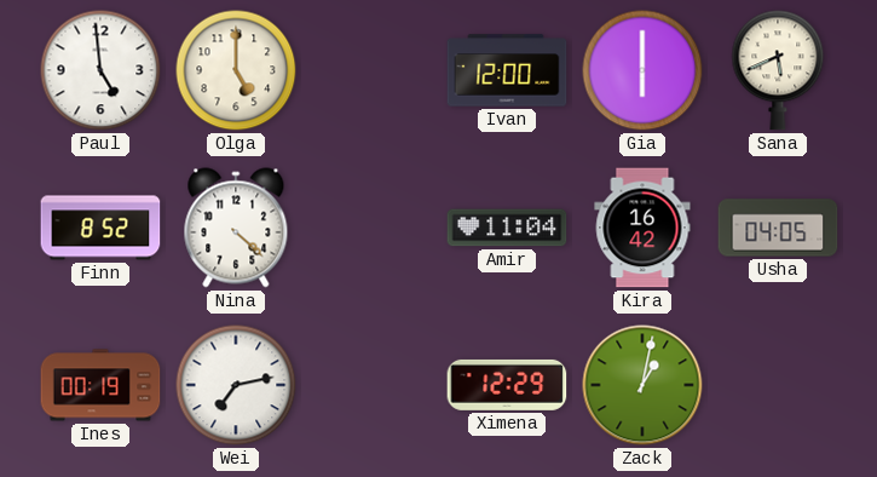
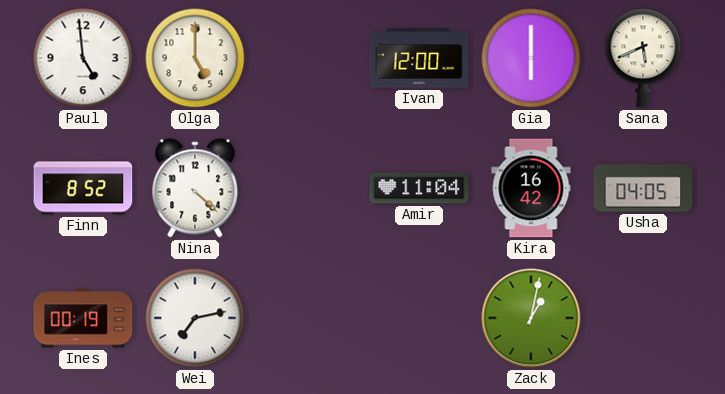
Ximena: 12:29 -> none (507, 385)
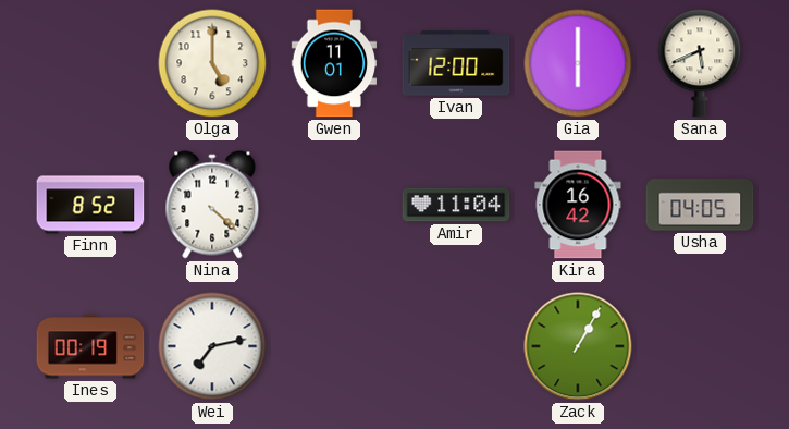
Paul: 4:59 -> none (83, 58)
Gwen: none -> 11:01 (334, 63)
Zack: 1:02 -> 1:05 (578, 346)
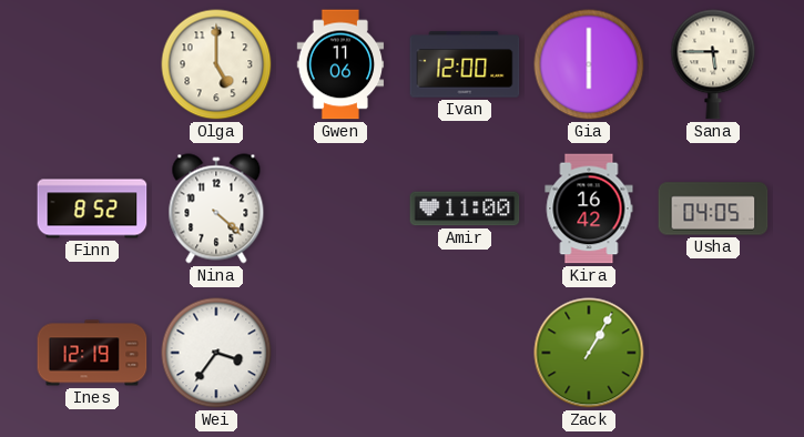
Gwen: 11:01 -> 11:06 (340, 64)
Sana: 5:41 -> 5:45 (713, 64)
Amir: 11:04 -> 11:00 (465, 209)
Ines: 00:19 -> 12:19 (92, 353)
Wei: 7:13 -> 3:36 (216, 353)
